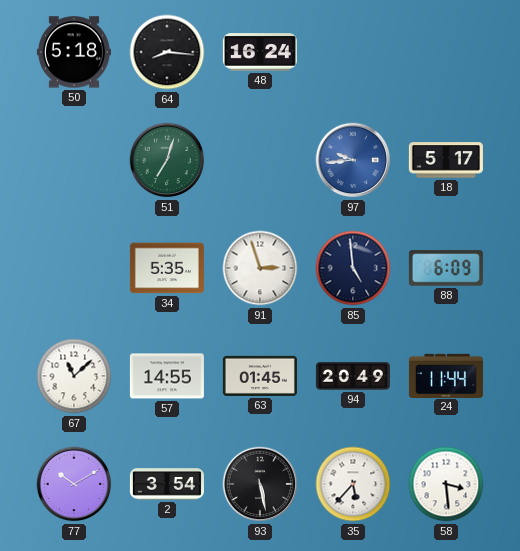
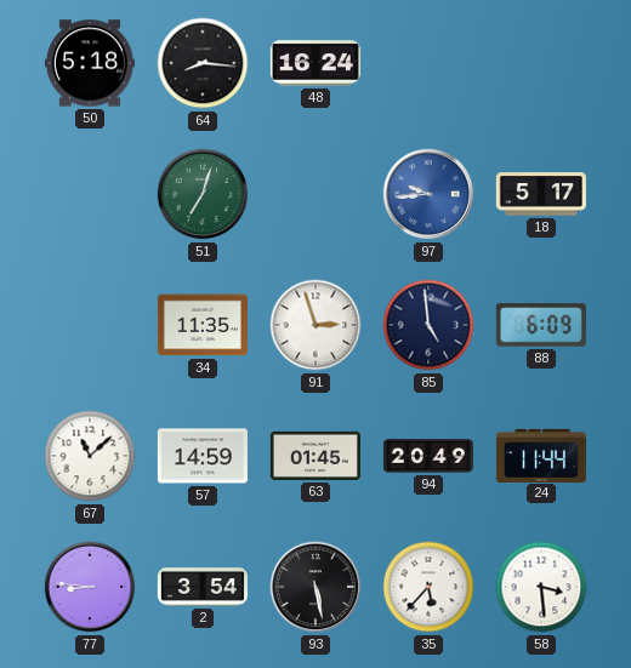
34: 5:35 -> 11:35 (203, 325)
57: 14:55 -> 14:59 (203, 456)
77: 10:10 -> 8:46 (90, 587)
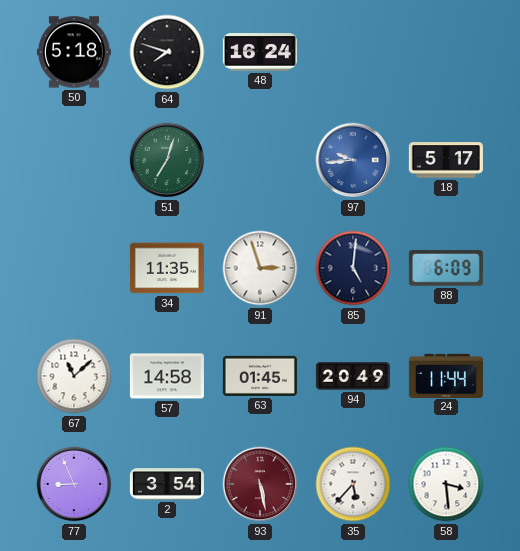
64: 8:16 -> 7:48 (167, 52)
85: 4:59 -> 5:01 (353, 268)
57: 14:59 -> 14:58 (167, 376)
77: 8:46 -> 8:56 (74, 484)
93 dial: black -> burgundy (260, 484)
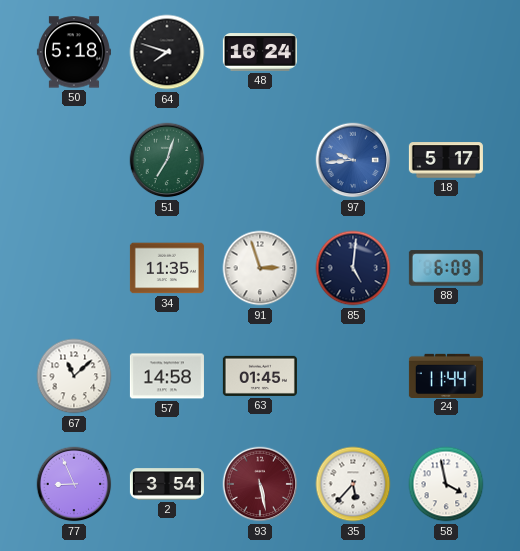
94: 20:49 -> none (353, 376)
58: 3:29 -> 3:58 (446, 484)
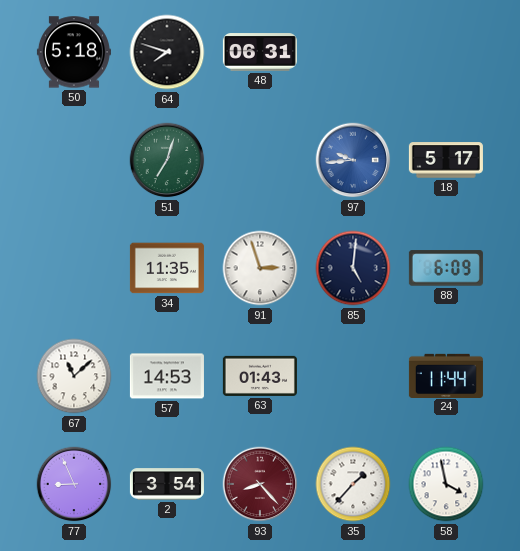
48: 16:24 -> 06:31 (260, 52)
57: 14:58 -> 14:53 (167, 376)
63: 01:45 -> 01:43 (260, 376)
93: 5:28 -> 8:23 (260, 484)
35: 5:37 -> 1:37 (353, 484)
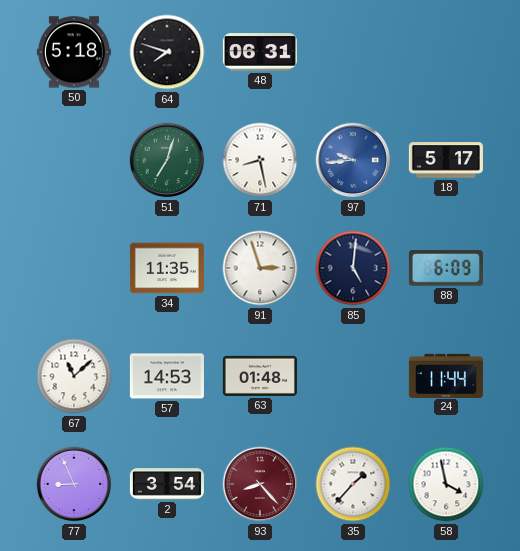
71: none -> 8:28 (260, 160)
63: 01:43 -> 01:48 (260, 376)
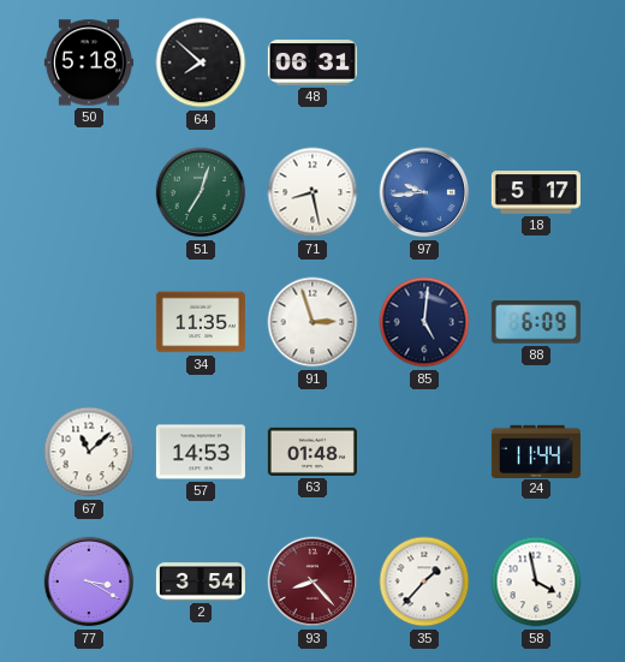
64: 7:48 -> 7:52 (201, 62)
77: 8:56 -> 3:20 (89, 582)
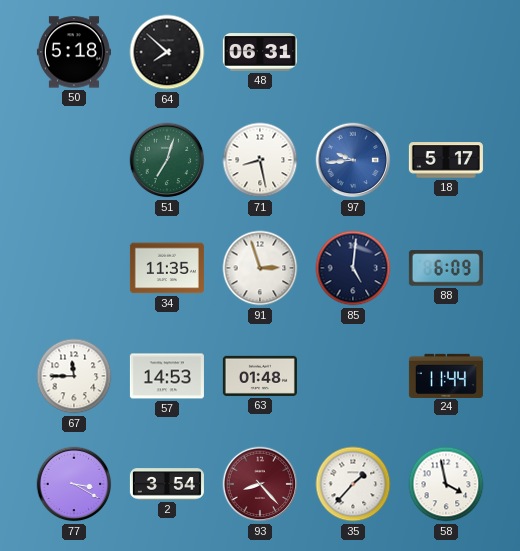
67: 11:08 -> 11:45 (74, 376)
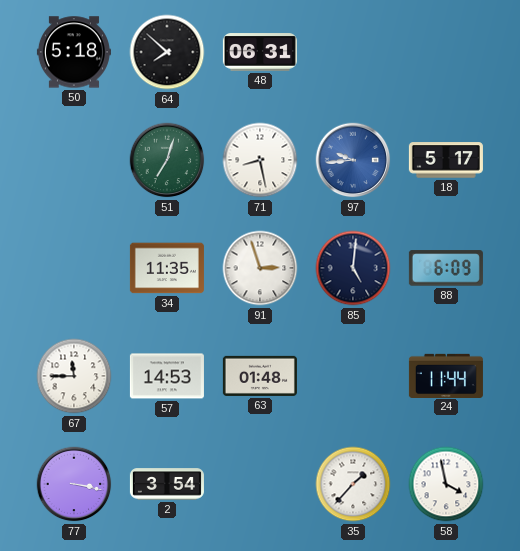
77: 3:20 -> 3:17 (74, 484)
93: 8:23 -> none (260, 484)
